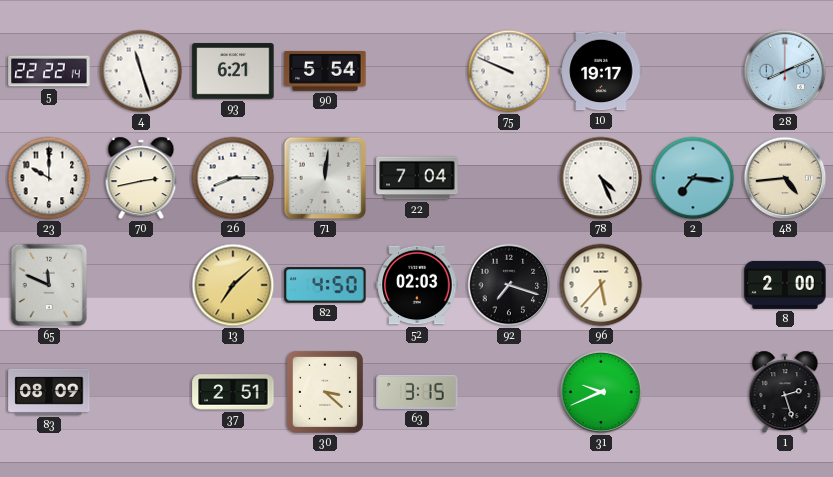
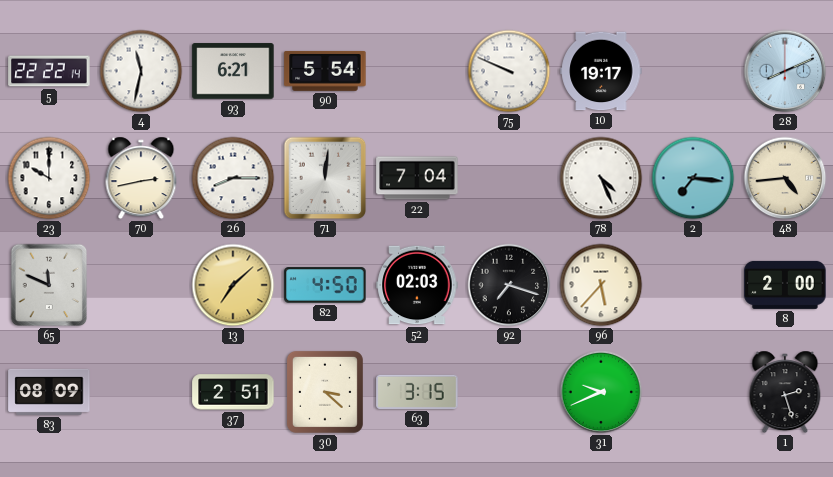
4: 11:27 -> 11:32 (141, 71)
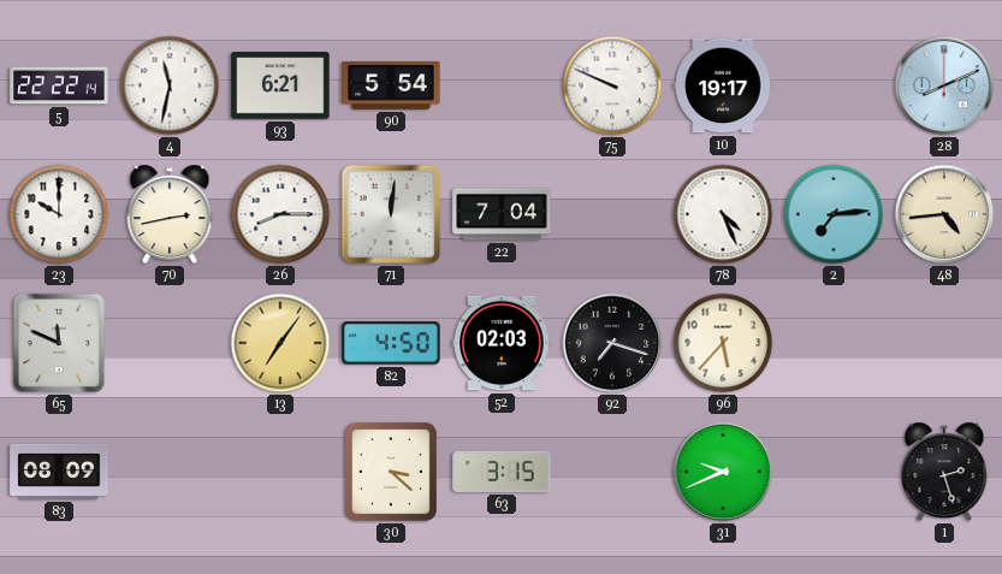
2: 7:16 -> 7:14 (834, 214)
13: 7:08 -> 7:06 (280, 343)
8: 2:00 -> none (785, 285)
37: 2:51 -> none (233, 392)
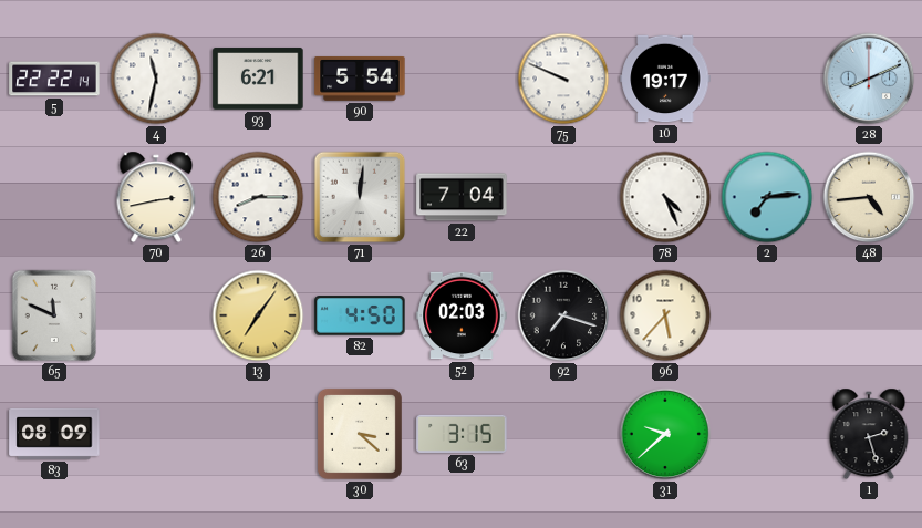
23: 10:00 -> none (59, 214)
31: 9:41 -> 9:38 (665, 434)
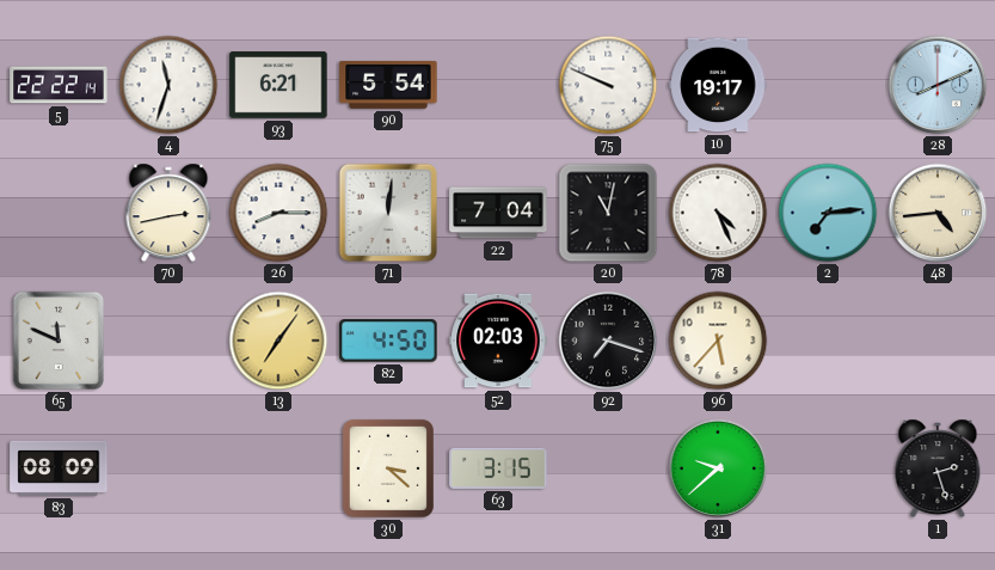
4: 11:32 -> 11:33 (168, 85)
20: none -> 11:02 (608, 213)
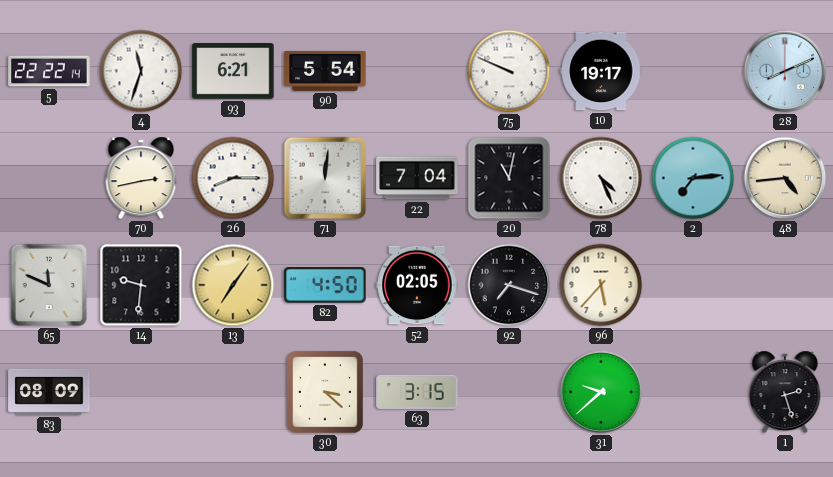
14: none -> 9:31 (141, 285)
52: 02:03 -> 02:05 (417, 285)
